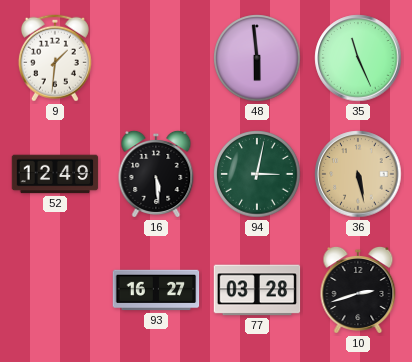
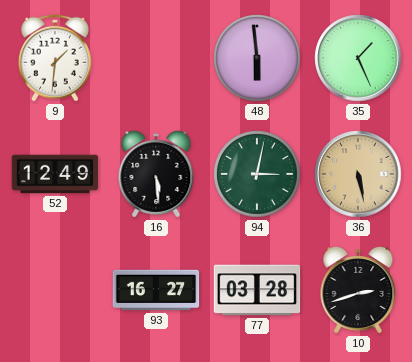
35: 11:26 -> 1:26 (358, 58)
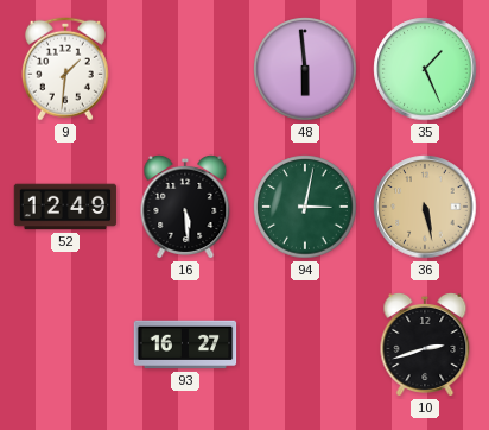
77: 03:28 -> none (257, 290)
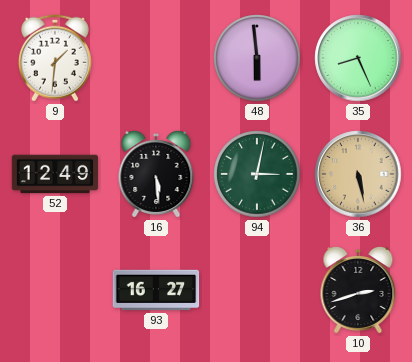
35: 1:26 -> 8:26 (358, 58)
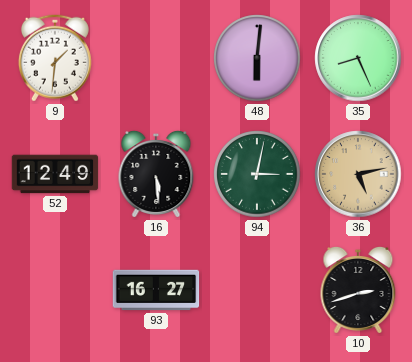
48: 5:59 -> 6:01 (257, 58)
36: 5:28 -> 5:13 (358, 174)
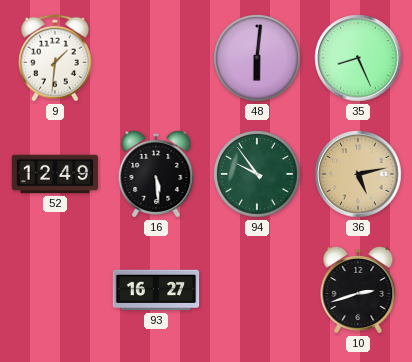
94: 3:02 -> 9:54 (257, 174)
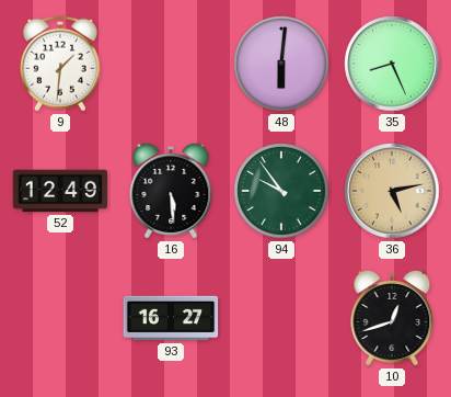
10: 2:42 -> 12:42 (392, 318)
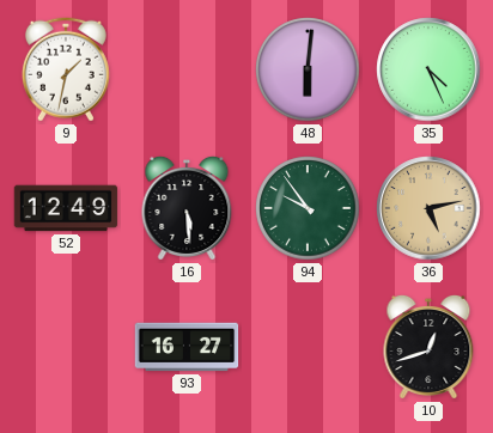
9: 1:31 -> 1:32 (66, 69)
35: 8:26 -> 4:26 (428, 69)
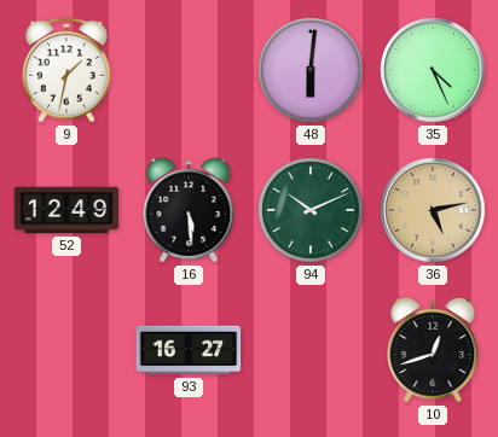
94: 9:54 -> 10:11 (311, 210)
